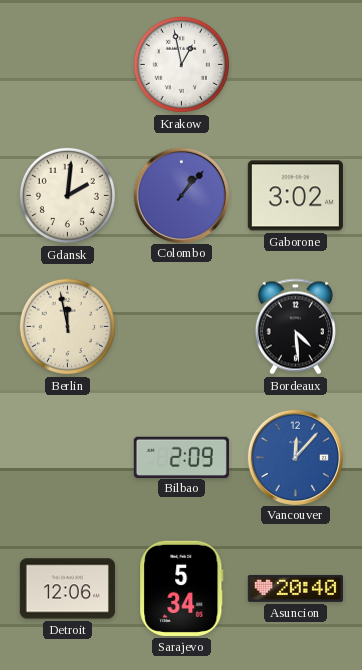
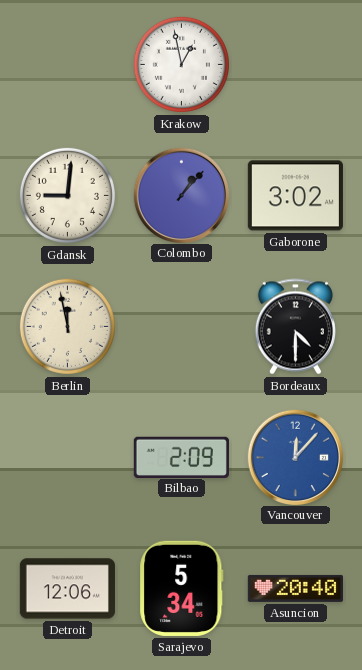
Gdansk: 2:01 -> 9:01 (67, 195)
Bordeaux: 4:29 -> 4:30 (295, 327)
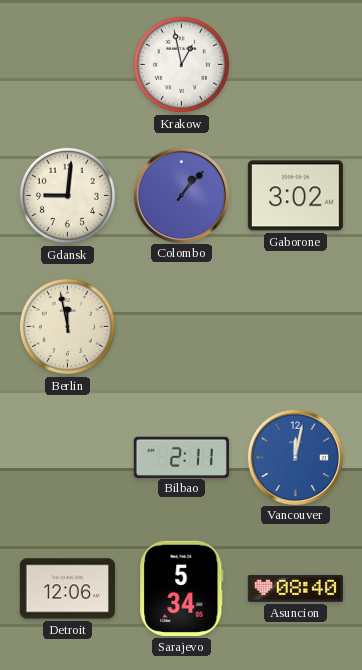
Bordeaux: 4:30 -> none (295, 327)
Bilbao: 2:09 -> 2:11 (181, 457)
Vancouver: 12:07 -> 12:02 (295, 457)
Asuncion: 20:40 -> 08:40 (295, 588)
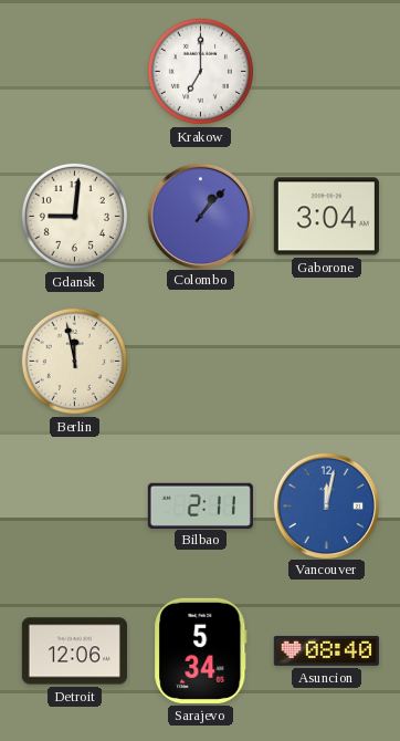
Krakow: 12:58 -> 7:00 (200, 71)
Gaborone: 3:02 -> 3:04 (326, 217)
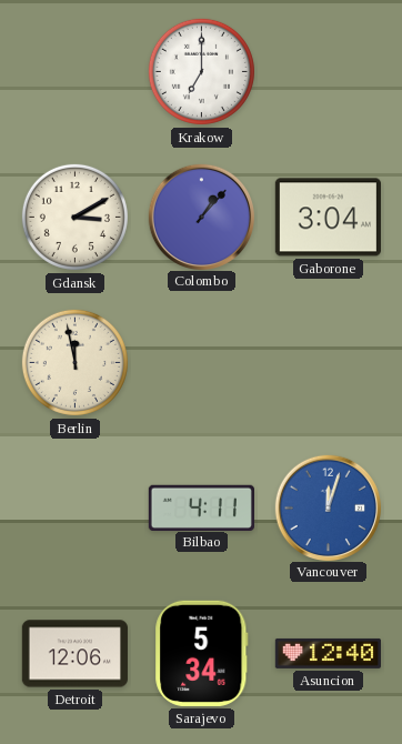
Gdansk: 9:01 -> 3:10 (74, 217)
Bilbao: 2:11 -> 4:11 (201, 507)
Vancouver: 12:02 -> 12:03 (328, 507)
Asuncion: 08:40 -> 12:40 (328, 653)
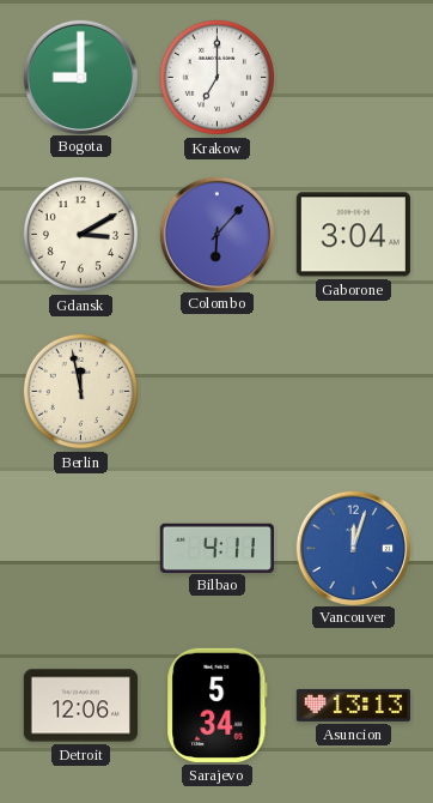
Bogota: none -> 9:00 (80, 77)
Colombo: 1:07 -> 6:07 (216, 234)
Asuncion: 12:40 -> 13:13 (353, 705)
